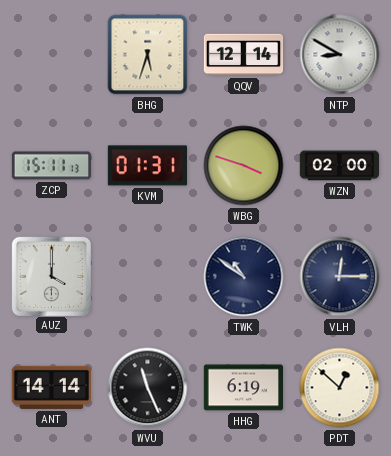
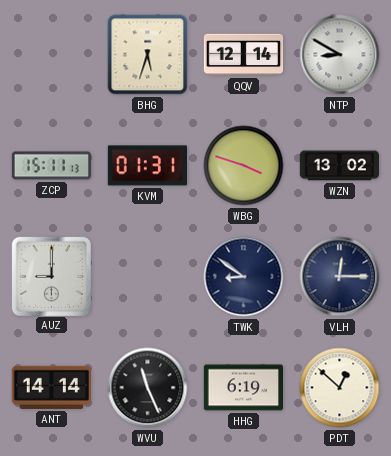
WZN: 02:00 -> 13:02 (339, 166)
AUZ: 4:00 -> 9:00 (51, 276)
TWK: 10:51 -> 8:51 (244, 277)
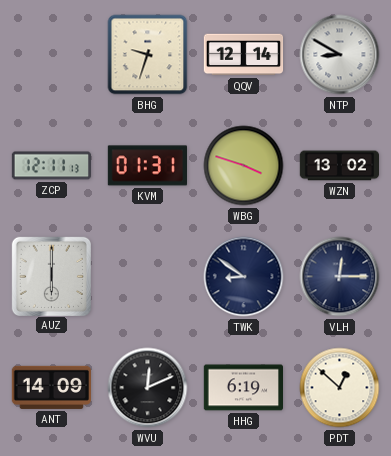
BHG: 5:33 -> 9:33 (148, 55)
ZCP: 15:11 -> 12:11 (52, 166)
AUZ: 9:00 -> 6:00 (51, 276)
ANT: 14:14 -> 14:09 (51, 387)
WVU: 11:26 -> 12:11 (148, 388)
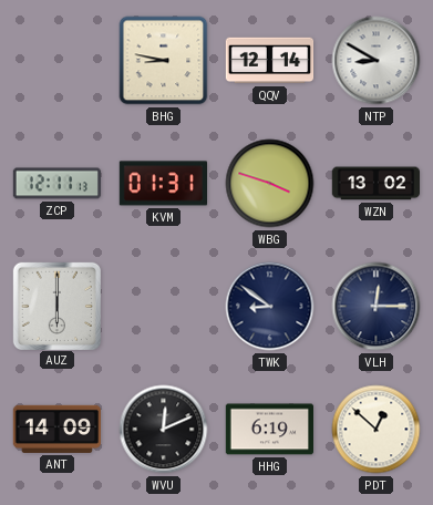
BHG: 9:33 -> 8:47 (164, 61)
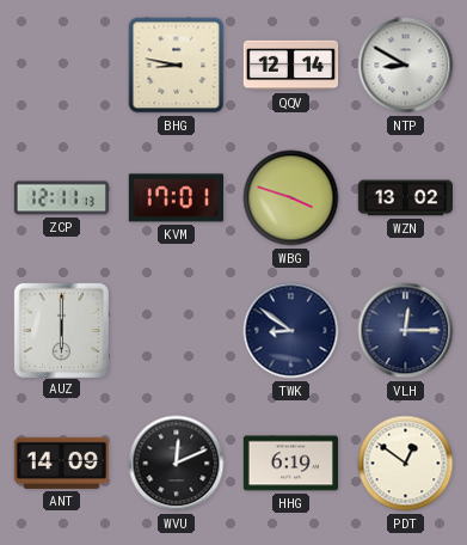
KVM: 01:31 -> 17:01 (176, 198)
PDT: 12:52 -> 12:51 (406, 464)
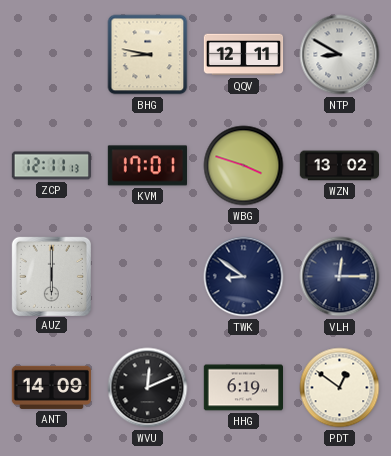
QQV: 12:14 -> 12:11 (244, 55)
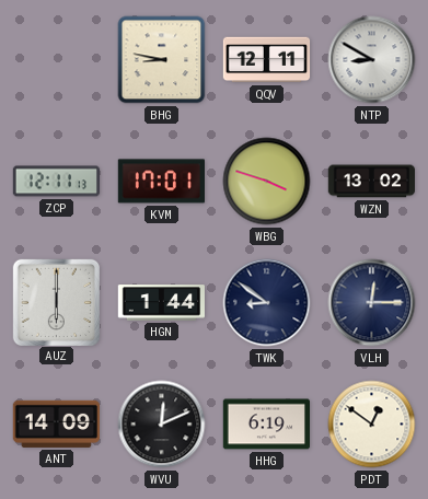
HGN: none -> 1:44 (161, 303)
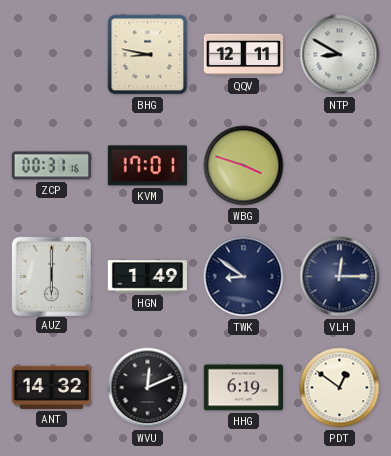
ZCP: 12:11 -> 00:31 (52, 166)
WZN: 13:02 -> none (371, 182)
HGN: 1:44 -> 1:49 (147, 277)
ANT: 14:09 -> 14:32 (51, 387)
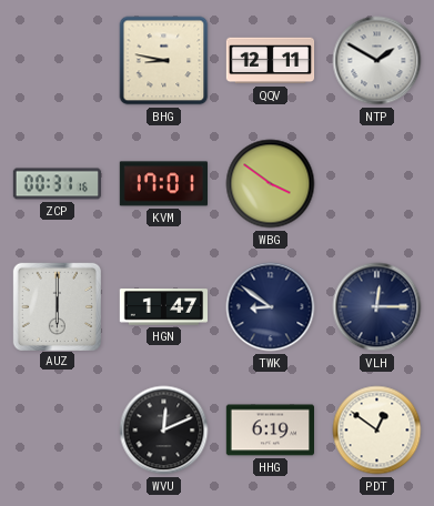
NTP: 8:50 -> 1:50 (377, 61)
WBG: 3:48 -> 3:51 (271, 184)
HGN: 1:49 -> 1:47 (163, 307)
ANT: 14:32 -> none (51, 387)
